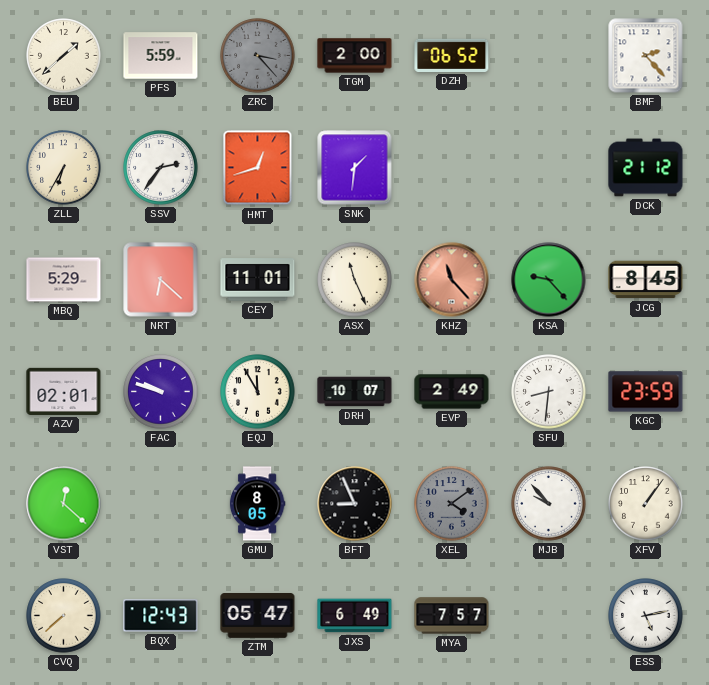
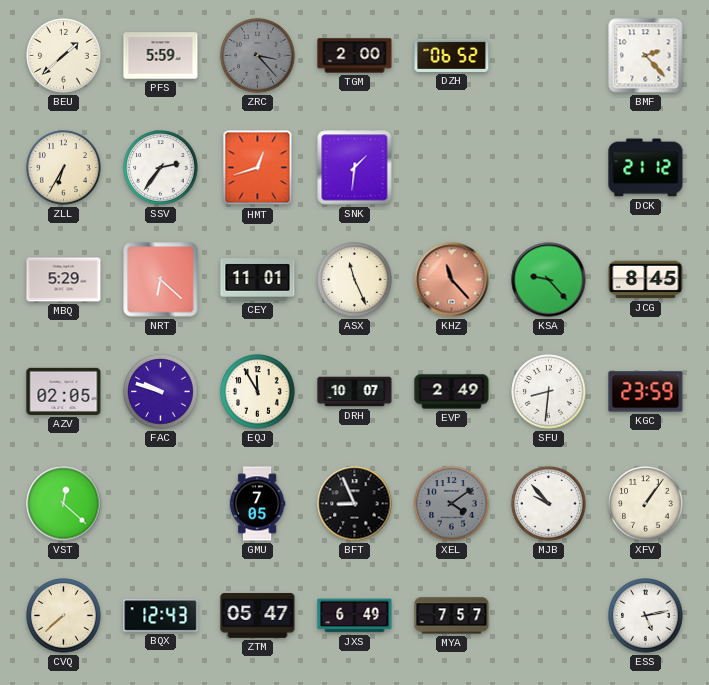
AZV: 02:01 -> 02:05 (64, 391)
GMU: 8:05 -> 7:05 (257, 504)
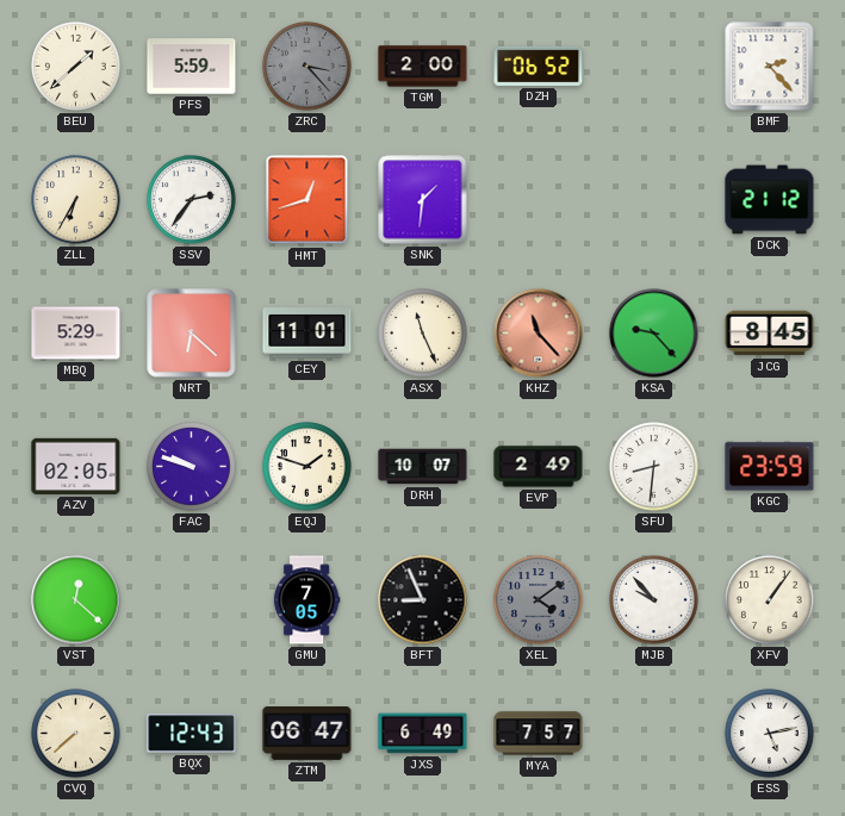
EQJ: 11:55 -> 1:48 (307, 467)
ZTM: 05:47 -> 06:47 (307, 734)
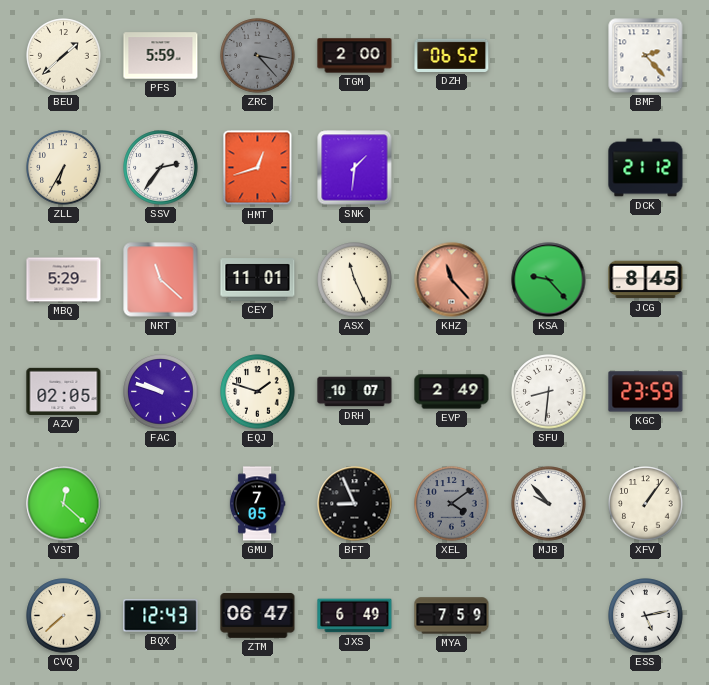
NRT: 6:22 -> 11:22 (161, 280)
MYA: 7:57 -> 7:59 (452, 616)
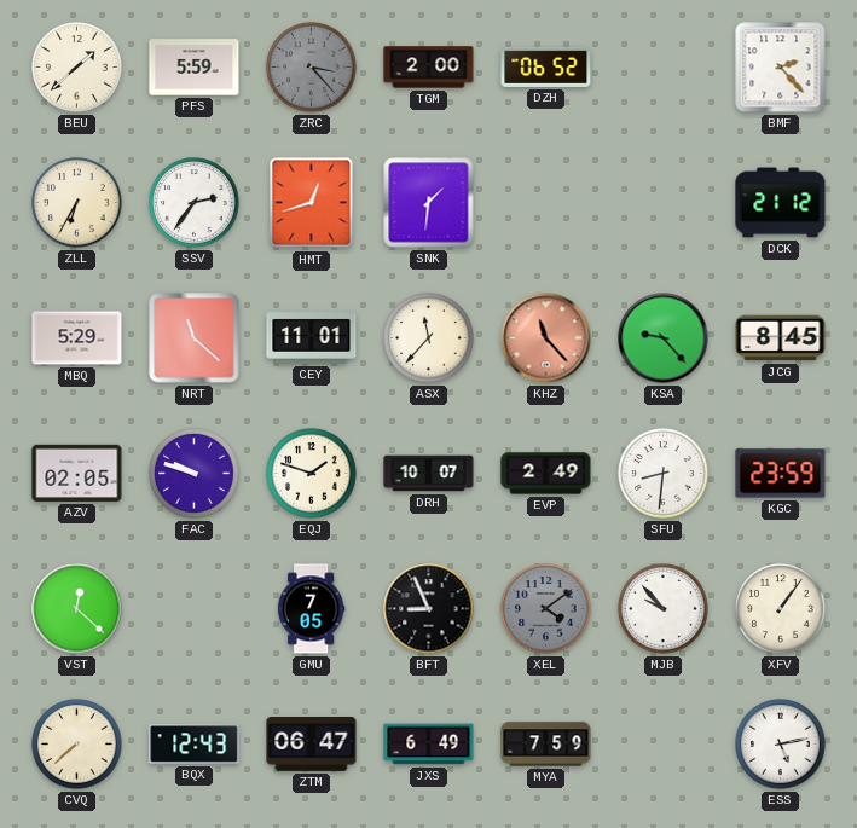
ASX: 11:26 -> 11:37 (429, 338)
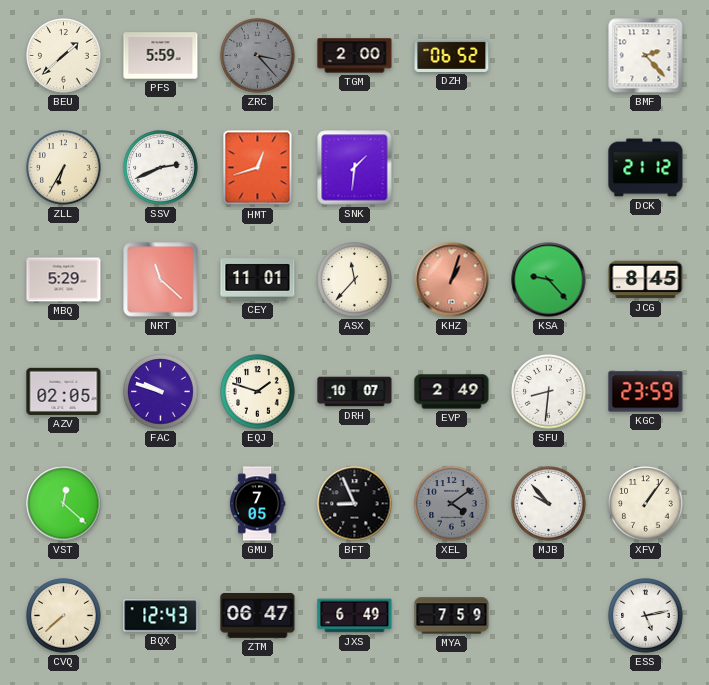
SSV: 2:36 -> 2:41 (161, 168)
KHZ: 11:23 -> 1:03 (452, 280)
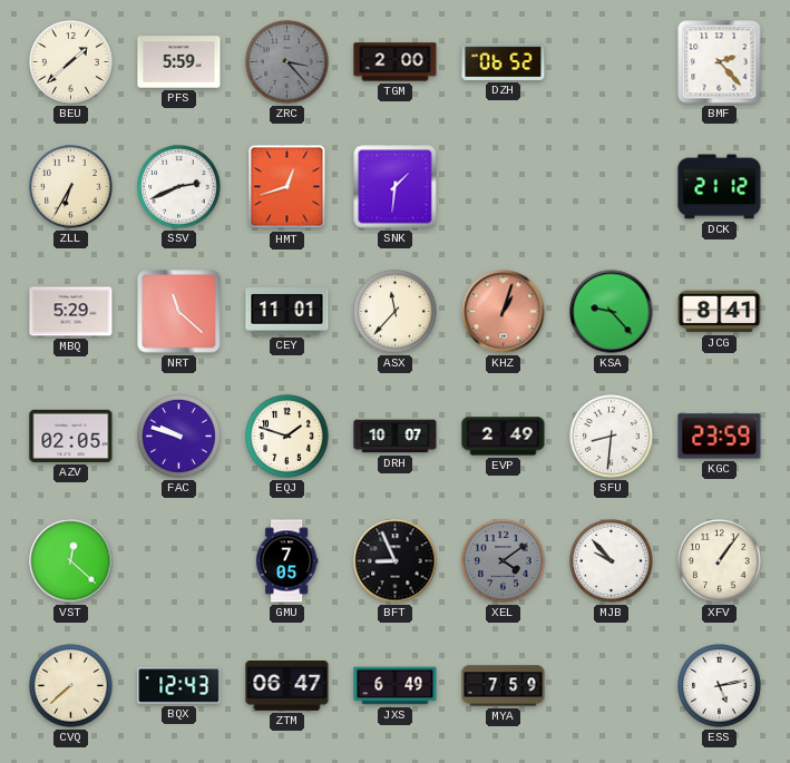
JCG: 8:45 -> 8:41 (720, 312)
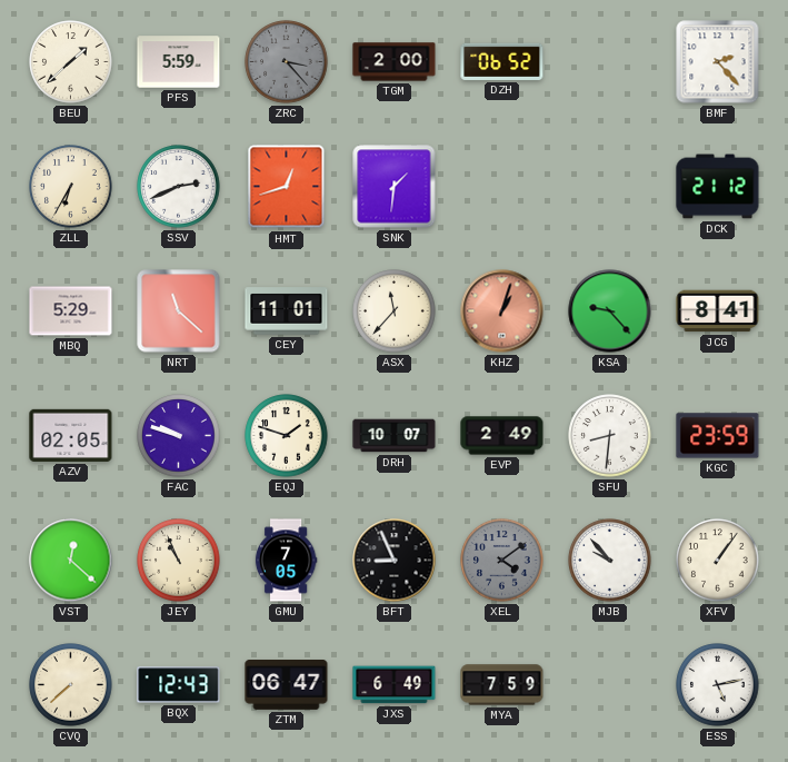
JEY: none -> 10:56 (179, 561)
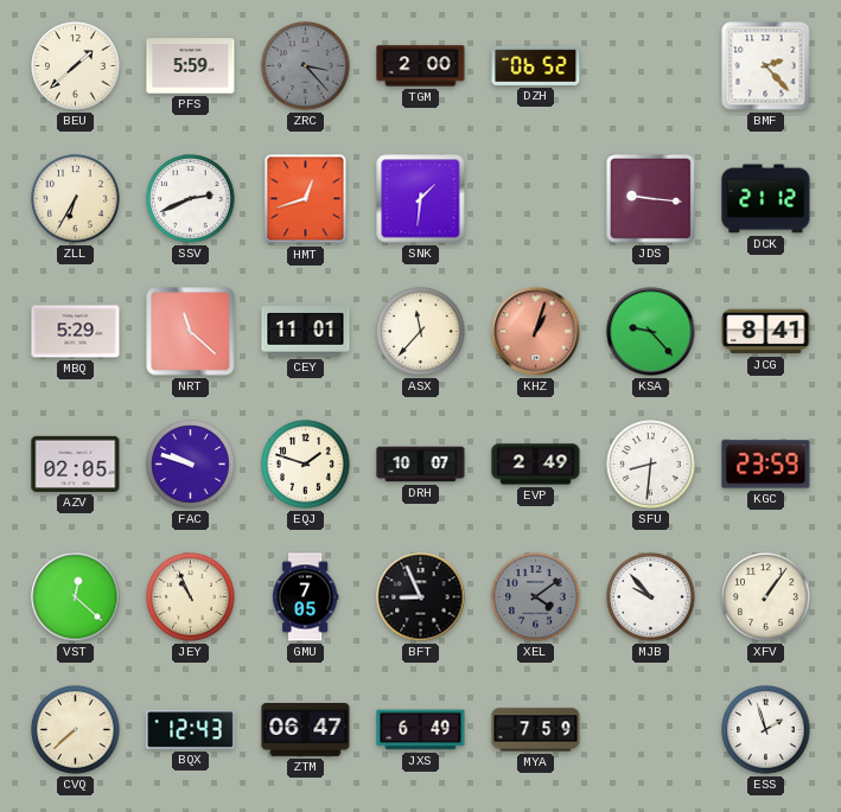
JDS: none -> 9:16 (651, 199)
ESS: 5:13 -> 1:57 (766, 730)
